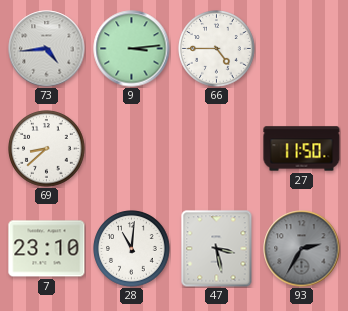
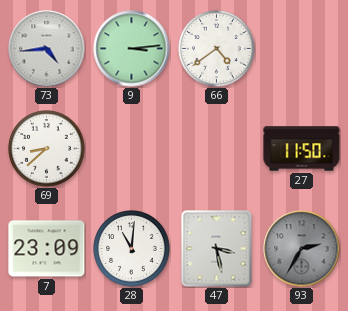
66: 4:45 -> 4:39 (217, 49)
7: 23:10 -> 23:09 (47, 249)
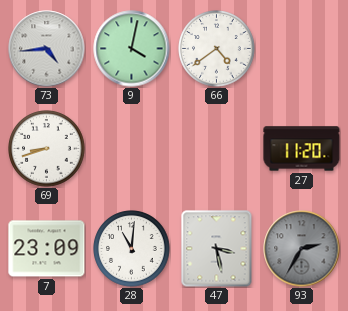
9: 3:14 -> 4:02 (132, 49)
69: 8:38 -> 8:42 (47, 149)
27: 11:50 -> 11:20 (302, 149)
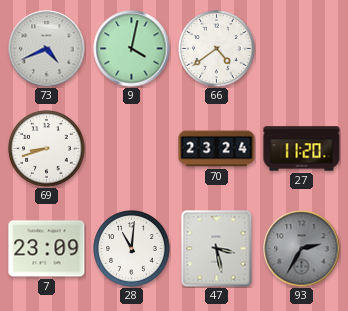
73: 4:44 -> 4:41 (47, 49)
70: none -> 23:24 (217, 149)
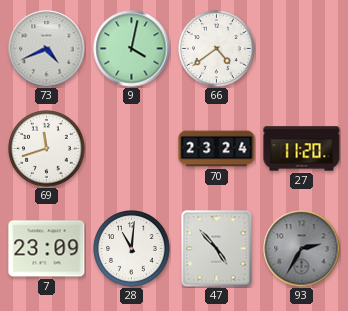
69: 8:42 -> 11:42 (47, 149)
47: 3:28 -> 4:53 (217, 249)
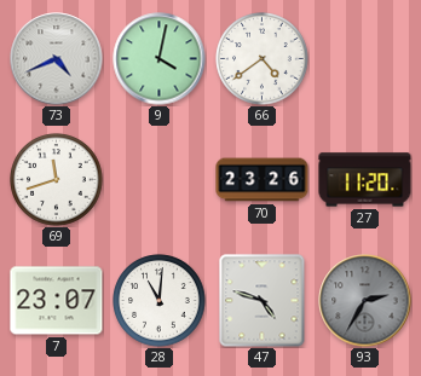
70: 23:24 -> 23:26 (263, 180)
7: 23:09 -> 23:07 (57, 301)
47: 4:53 -> 4:48 (263, 301)
